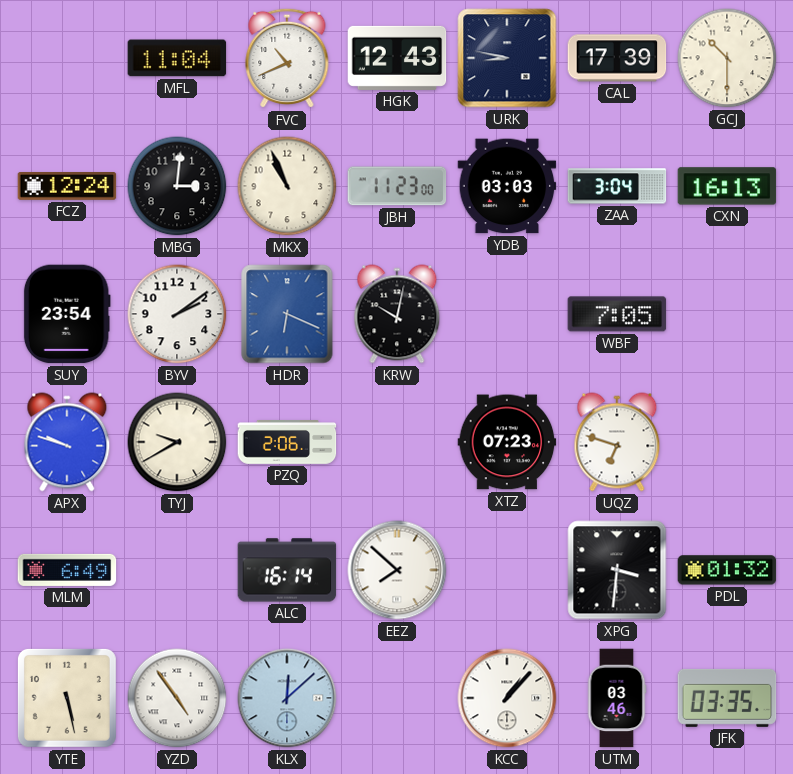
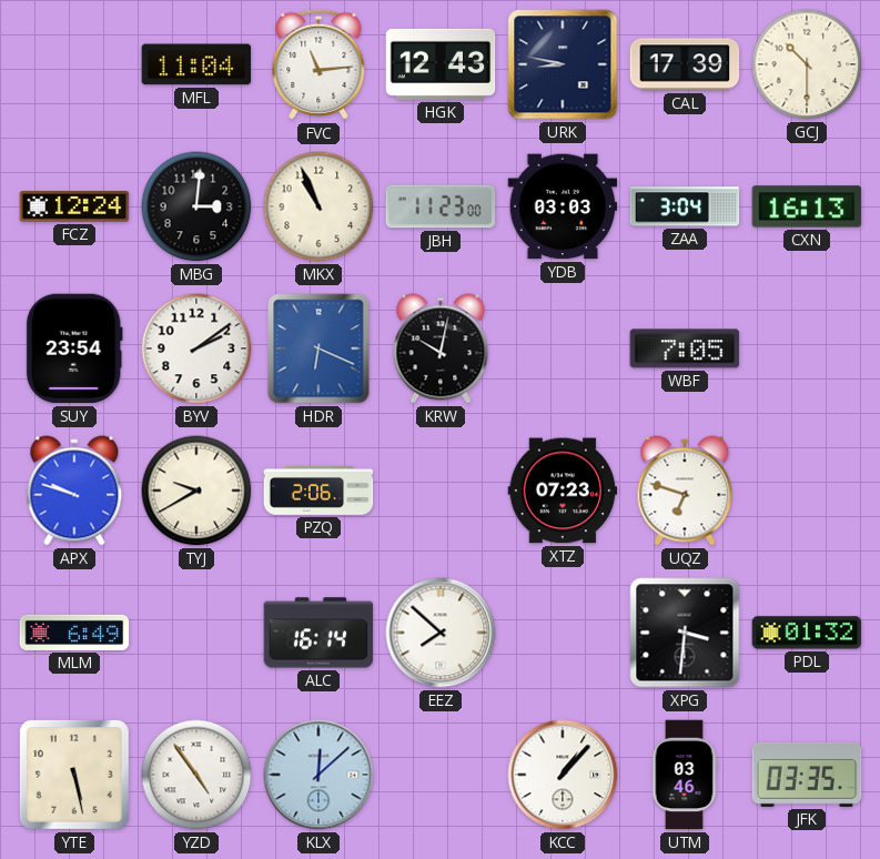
FVC: 10:41 -> 11:14 (318, 64)
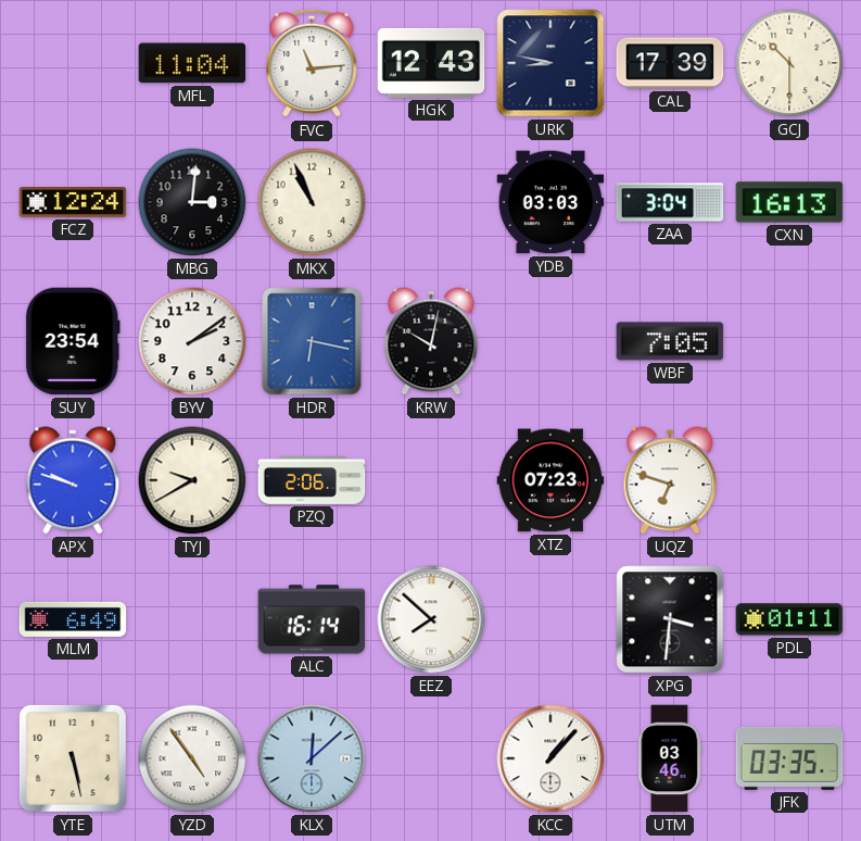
JBH: 11:23 -> none (441, 206)
HDR: 6:19 -> 6:17 (312, 341)
PDL: 01:32 -> 01:11 (789, 619)
